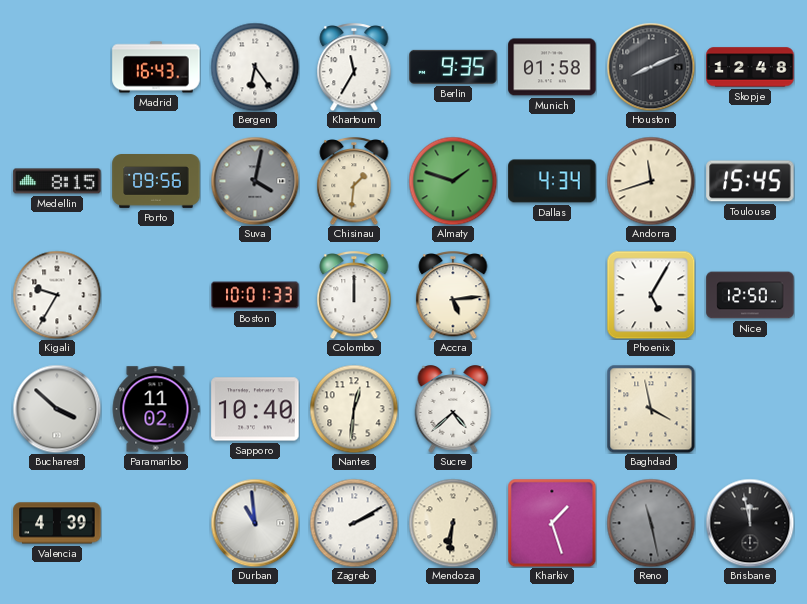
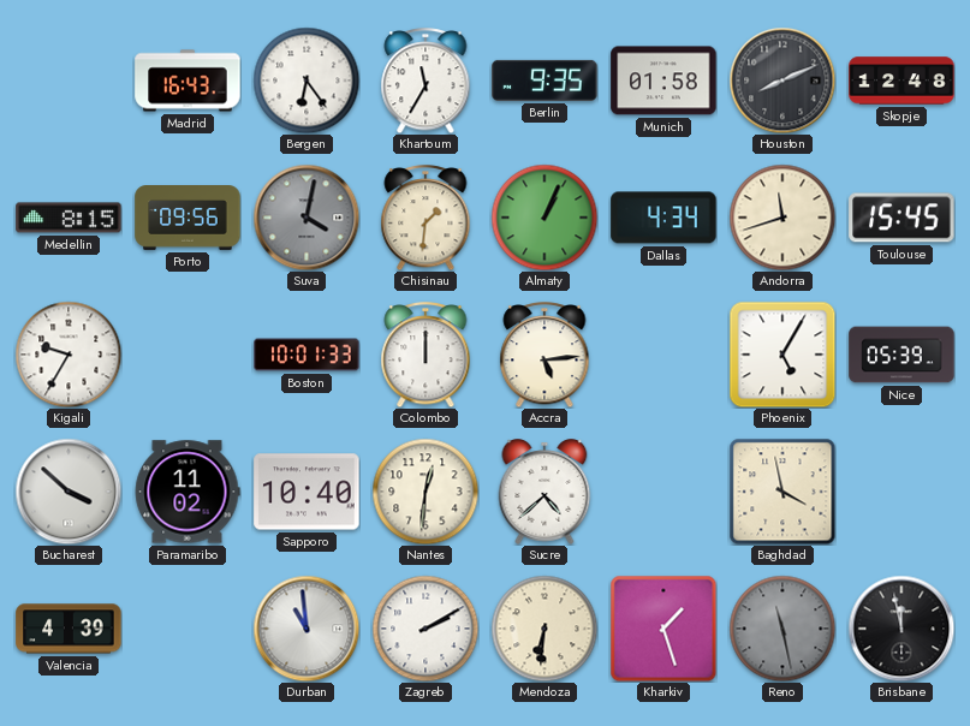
Almaty: 1:48 -> 1:04 (544, 218)
Nice: 12:50 -> 05:39 (901, 355)
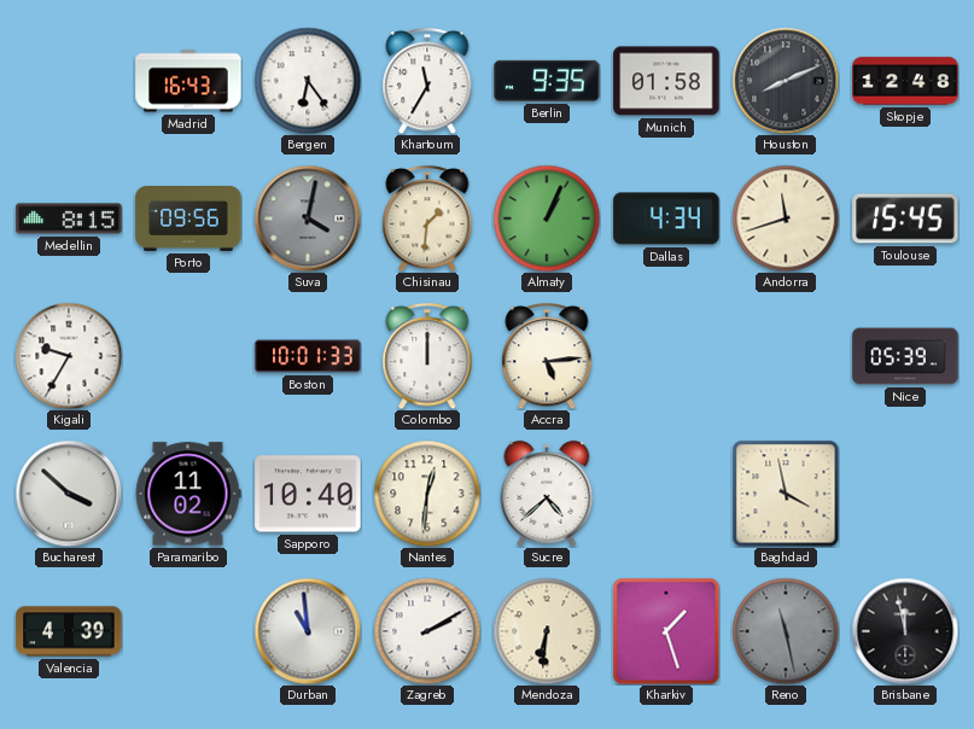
Phoenix: 5:05 -> none (782, 355)
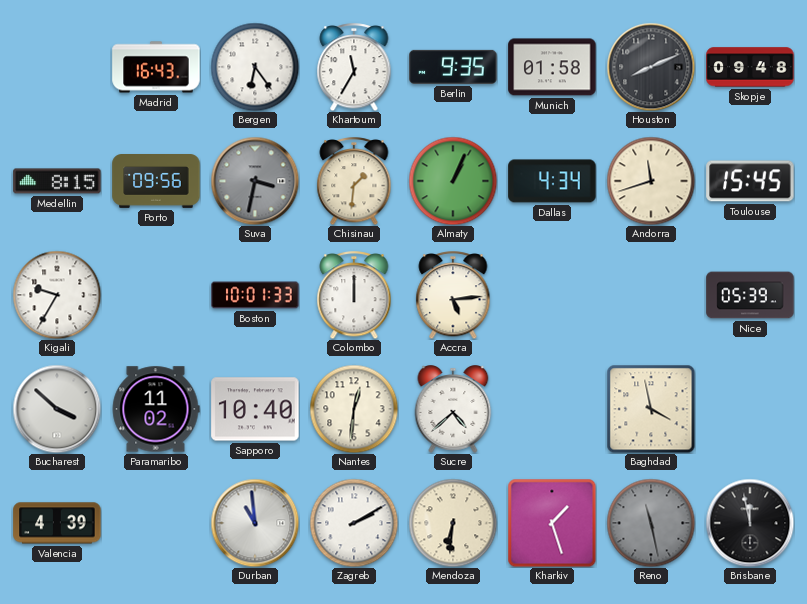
Skopje: 12:48 -> 09:48 (750, 67)
Suva: 4:02 -> 3:32 (255, 181)
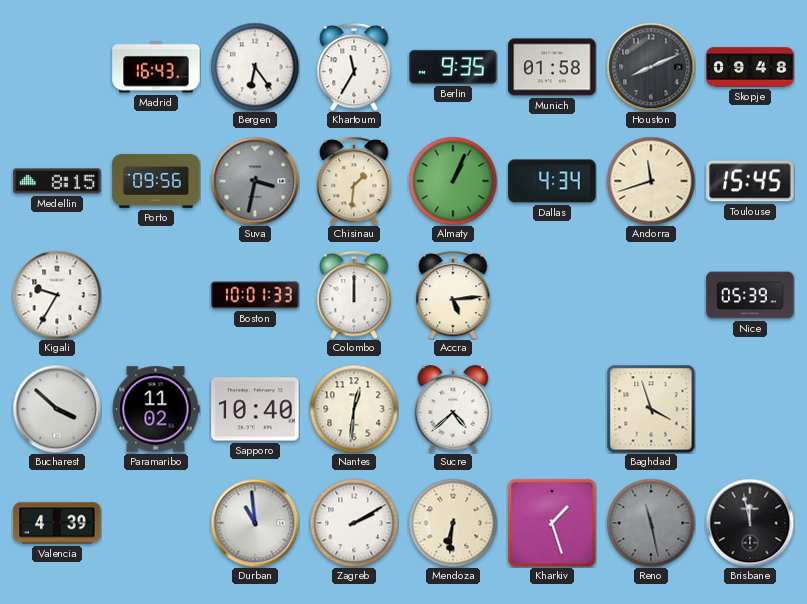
Baghdad: 3:58 -> 3:57 (651, 409)
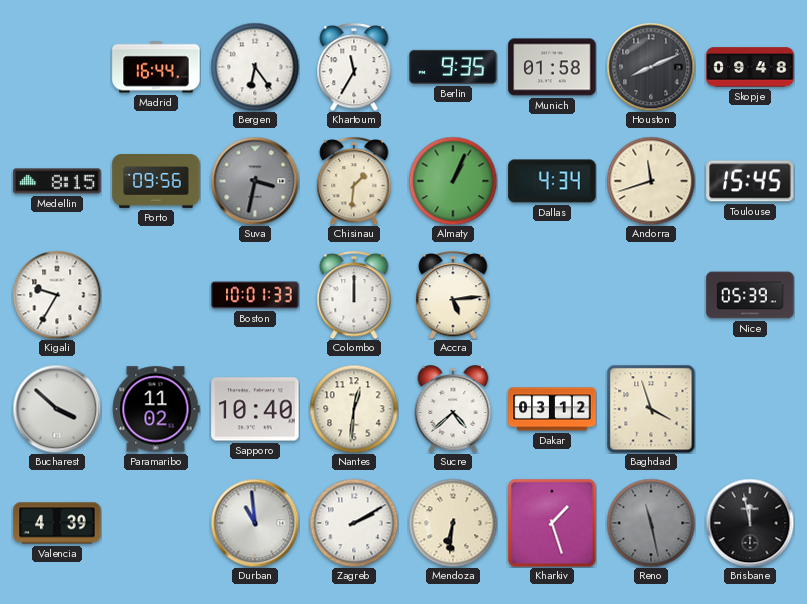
Madrid: 16:43 -> 16:44 (156, 67)
Dakar: none -> 03:12 (552, 409)
